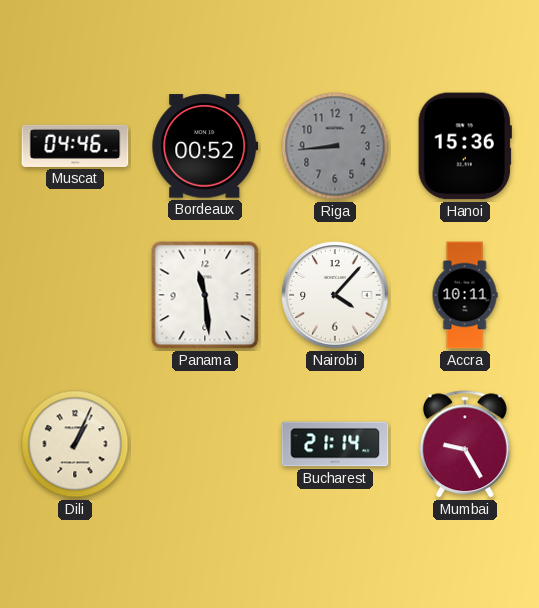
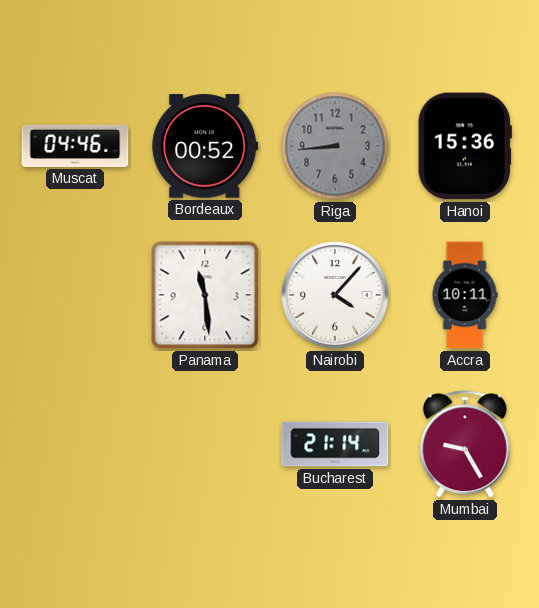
Dili: 1:04 -> none (75, 444)
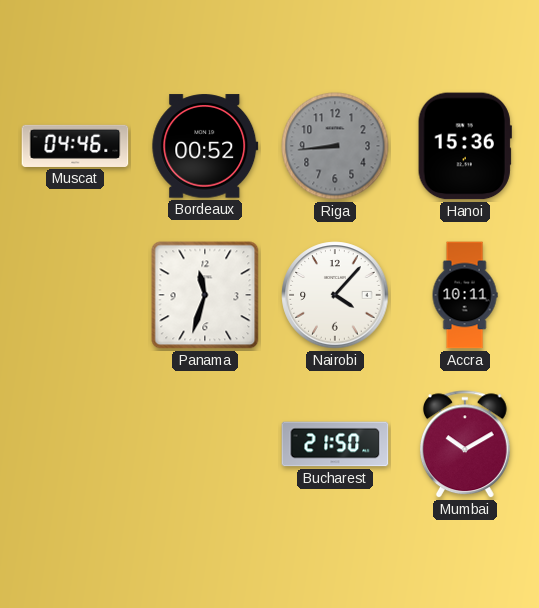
Panama: 11:29 -> 11:33 (205, 295)
Bucharest: 21:14 -> 21:50 (335, 444)
Mumbai: 9:25 -> 10:10 (465, 445)
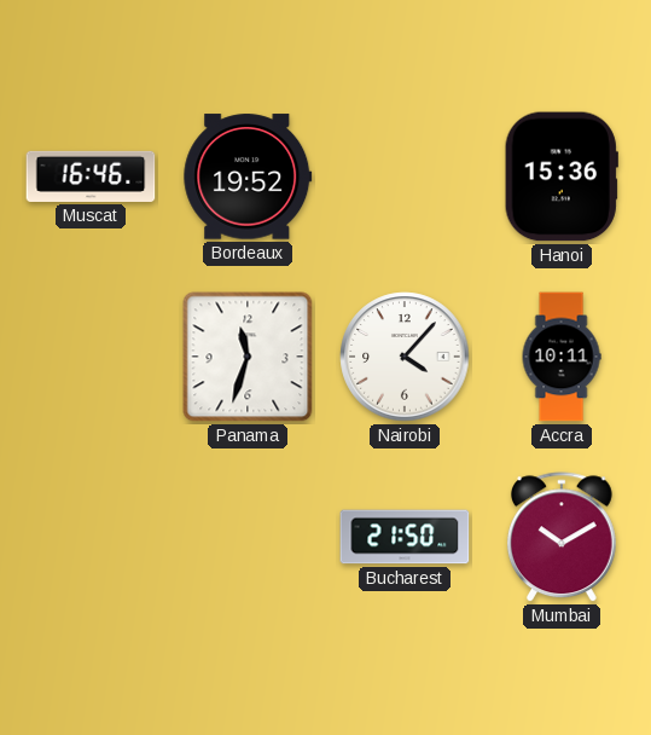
Muscat: 04:46 -> 16:46 (91, 176)
Bordeaux: 00:52 -> 19:52 (248, 176)
Riga: 8:44 -> none (335, 146)
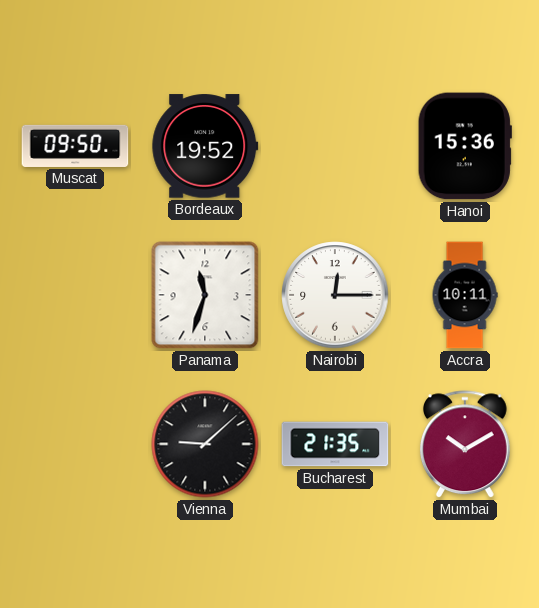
Muscat: 16:46 -> 09:50 (75, 146)
Nairobi: 4:07 -> 12:15 (335, 295)
Vienna: none -> 9:08 (205, 444)
Bucharest: 21:50 -> 21:35 (335, 444)
